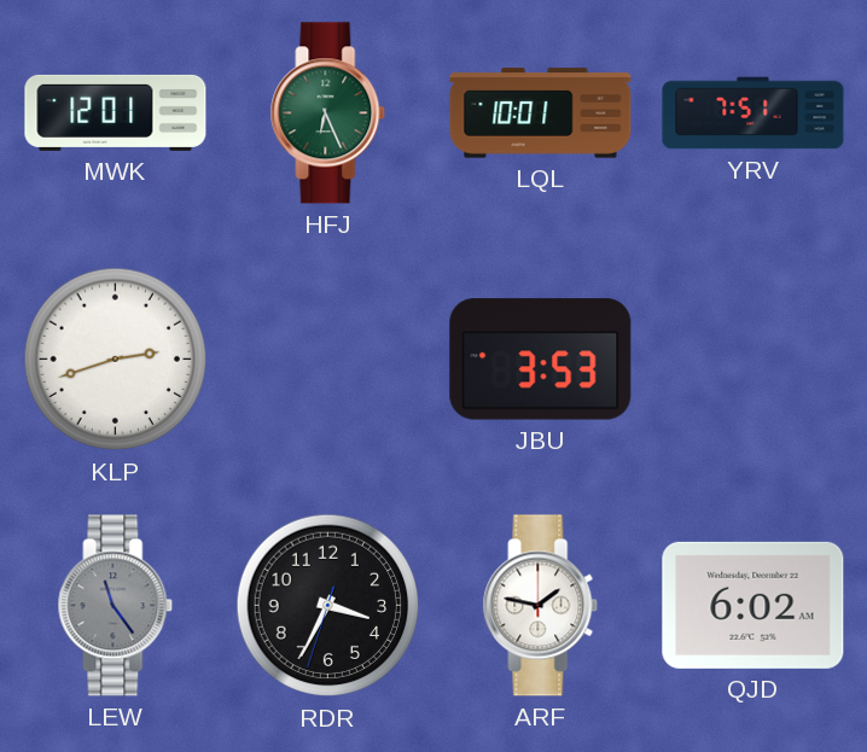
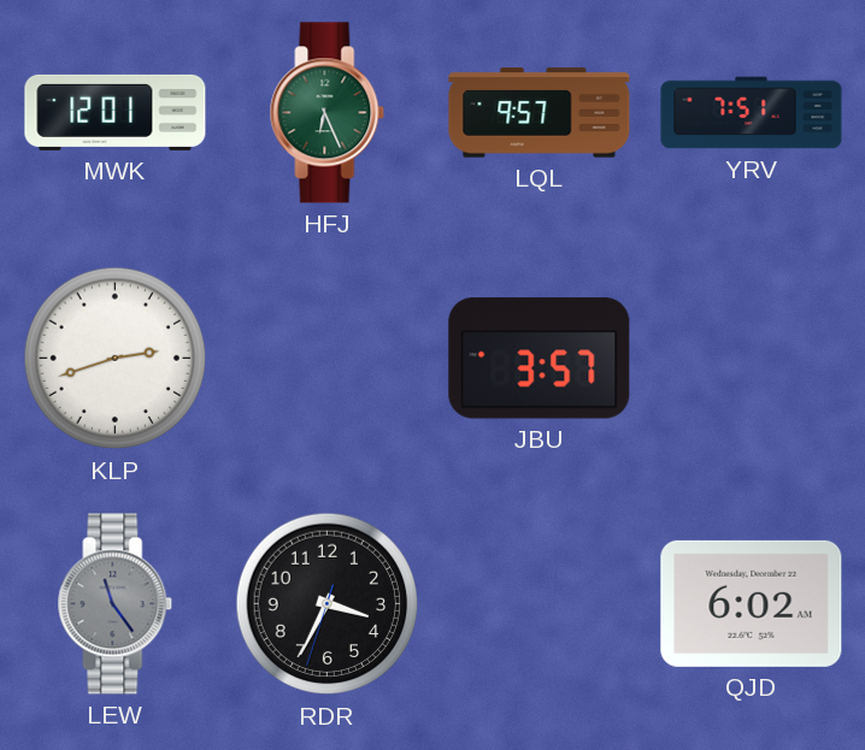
LQL: 10:01 -> 9:57 (540, 113)
JBU: 3:53 -> 3:57 (540, 359)
ARF: 1:47 -> none (541, 606)
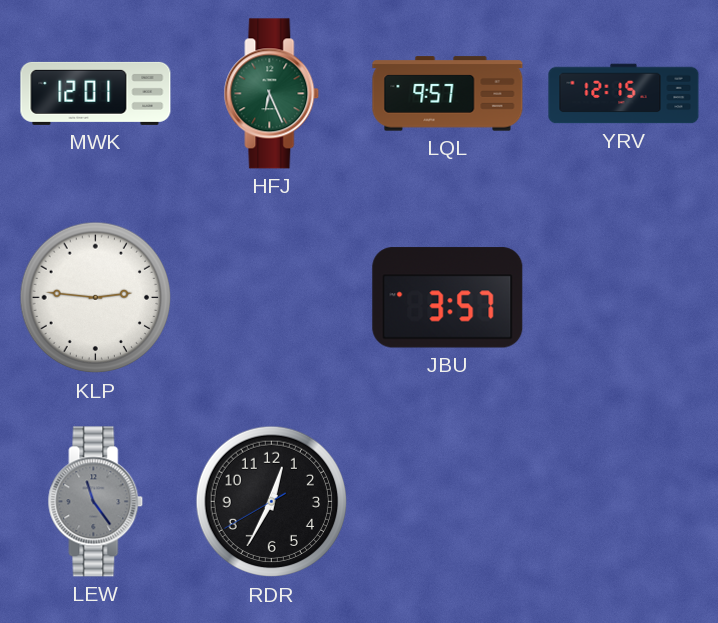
YRV: 7:51 -> 12:15 (624, 94)
KLP: 2:42 -> 2:46 (96, 298)
RDR: 3:34 -> 12:34 (272, 502)
QJD: 6:02 -> none (752, 603)
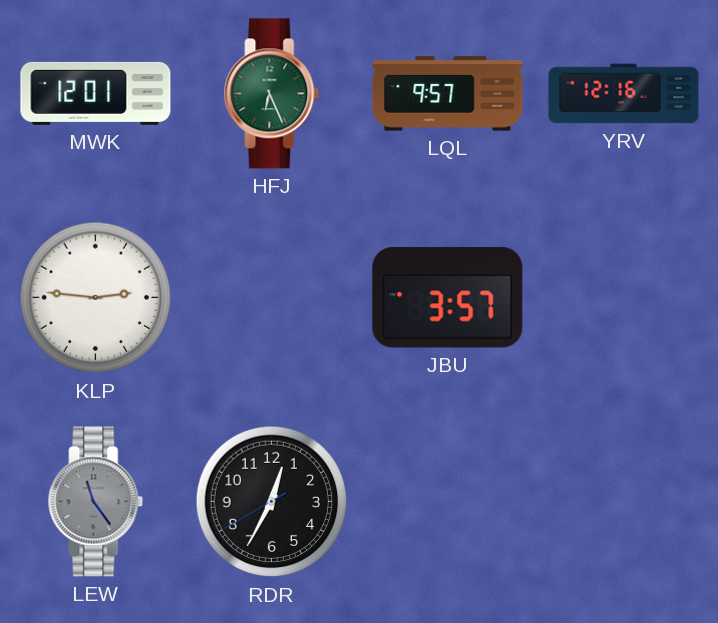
YRV: 12:15 -> 12:16 (624, 94)
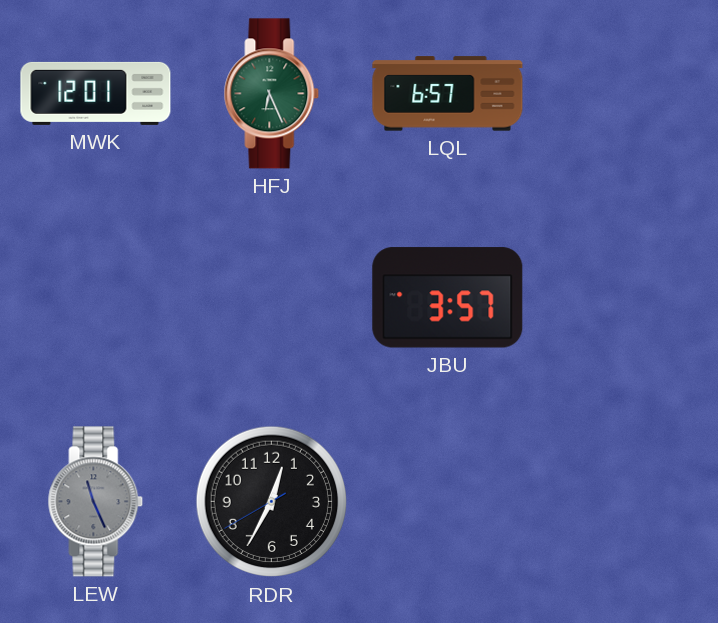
LQL: 9:57 -> 6:57 (448, 94)
YRV: 12:16 -> none (624, 94)
KLP: 2:46 -> none (96, 298)
LEW: 11:24 -> 11:26 (96, 502)
